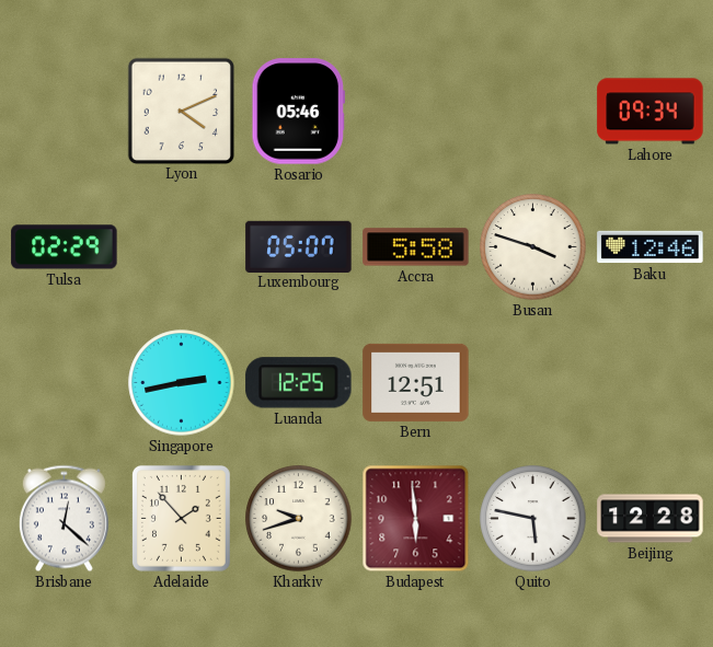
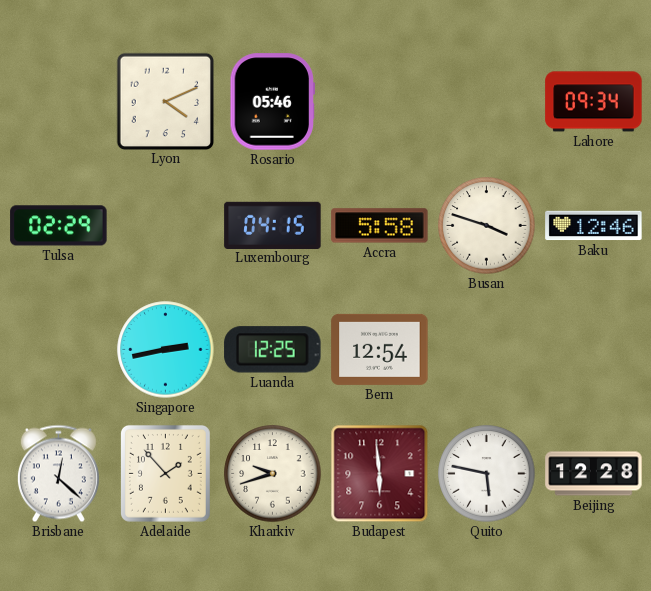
Luxembourg: 05:07 -> 04:15 (273, 225)
Bern: 12:51 -> 12:54 (380, 349)
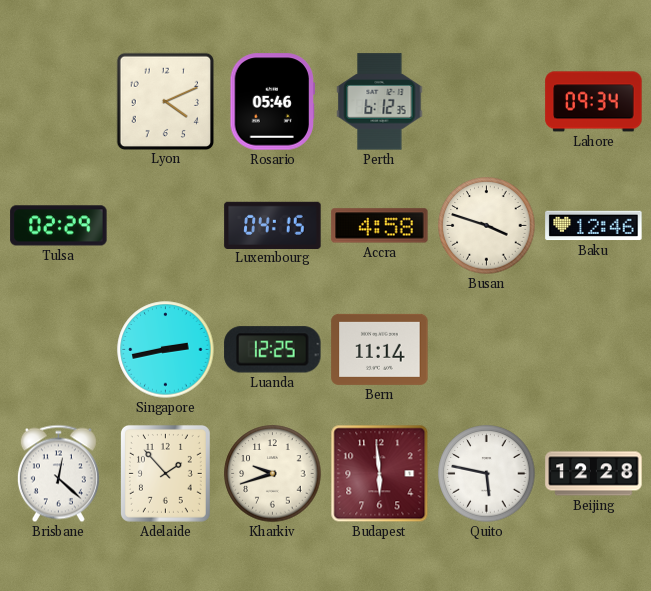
Perth: none -> 6:12 (380, 102)
Accra: 5:58 -> 4:58 (380, 226)
Bern: 12:54 -> 11:14 (380, 349)
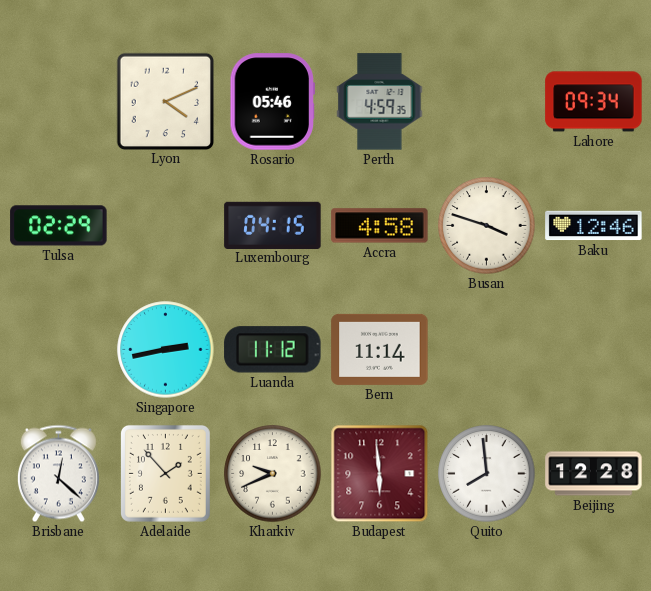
Perth: 6:12 -> 4:59 (380, 102)
Luanda: 12:25 -> 11:12 (273, 350)
Kharkiv: 9:42 -> 9:41 (273, 474)
Quito: 5:47 -> 7:59 (487, 474)
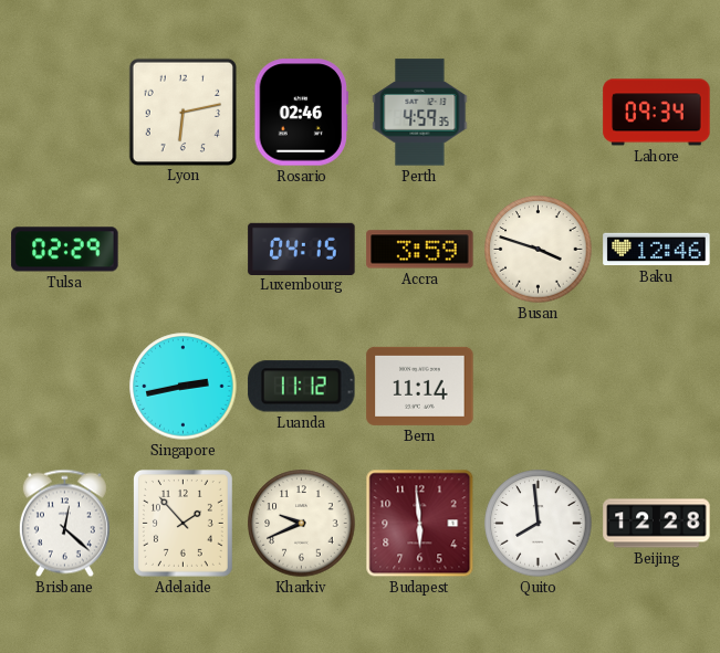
Lyon: 4:11 -> 6:13 (182, 112)
Rosario: 05:46 -> 02:46 (302, 113)
Accra: 4:58 -> 3:59 (420, 250)
